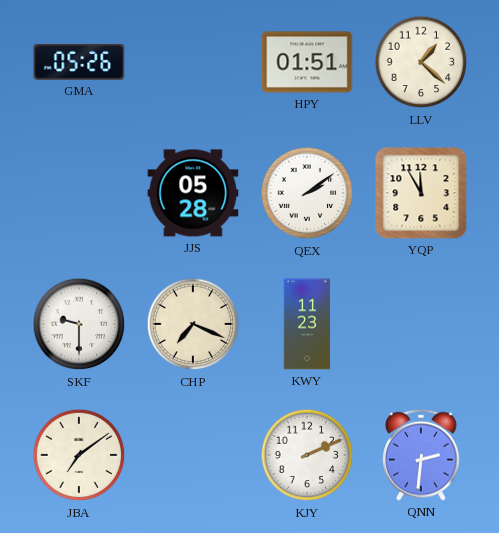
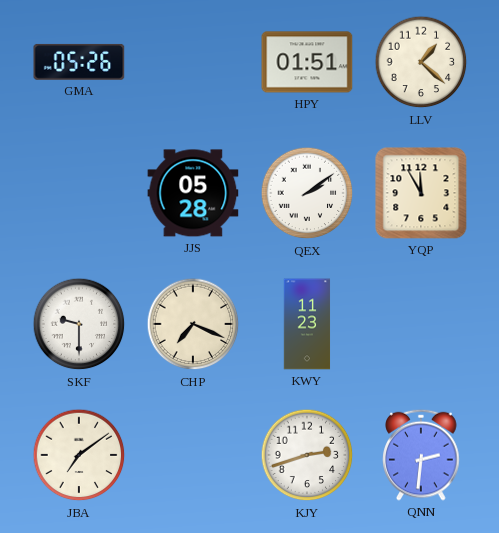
KJY: 2:11 -> 2:42 (307, 455)
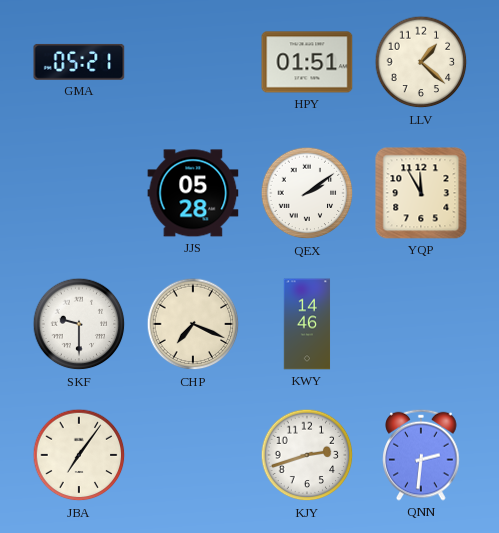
GMA: 05:26 -> 05:21 (79, 62)
KWY: 11:23 -> 14:46 (307, 324)
JBA: 7:09 -> 7:06 (79, 455)
